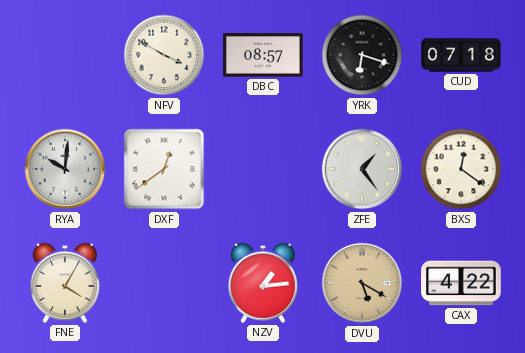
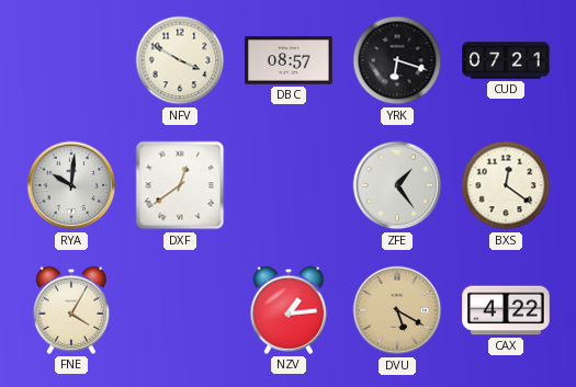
CUD: 07:18 -> 07:21 (506, 60)
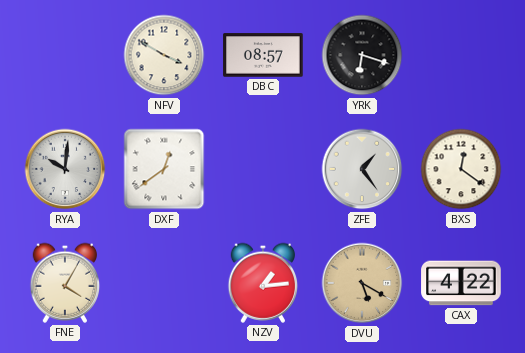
CUD: 07:21 -> none (506, 60)
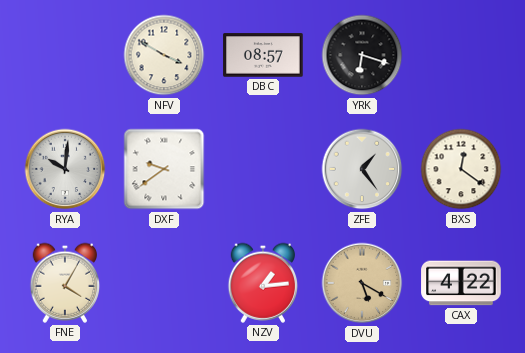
DXF: 12:39 -> 9:39 (164, 169)
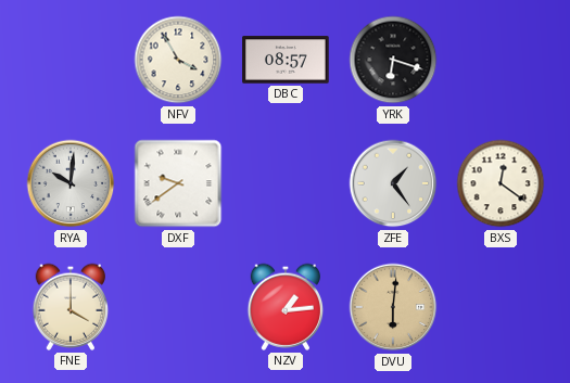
NFV: 3:50 -> 3:55 (178, 60)
FNE: 4:05 -> 4:00 (71, 307)
DVU: 5:20 -> 6:01 (393, 307)
CAX: 4:22 -> none (461, 283)
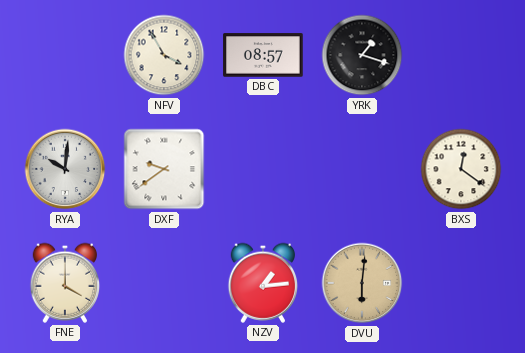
YRK: 6:18 -> 1:18 (362, 55)
ZFE: 1:24 -> none (393, 183)
